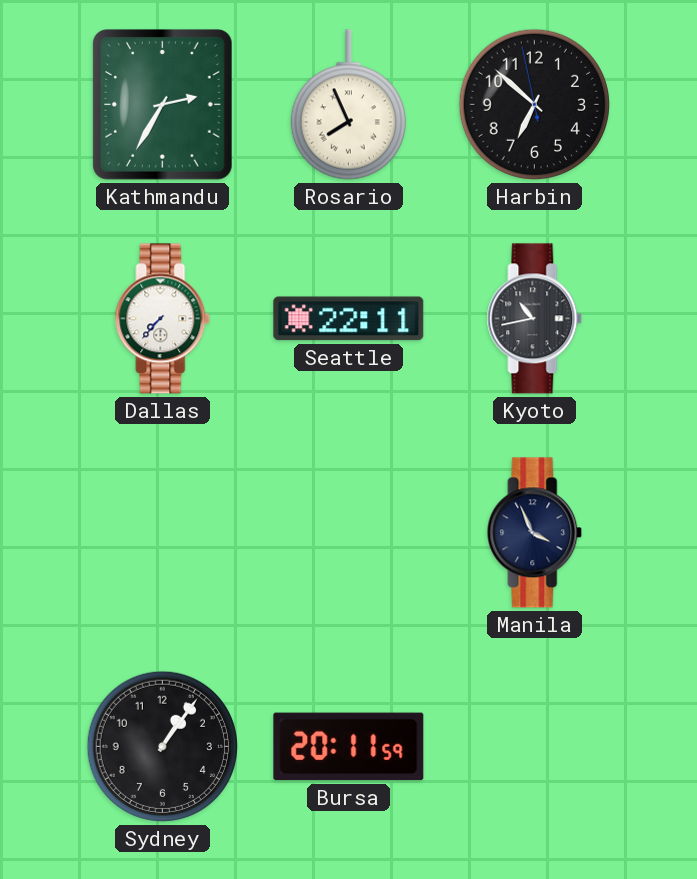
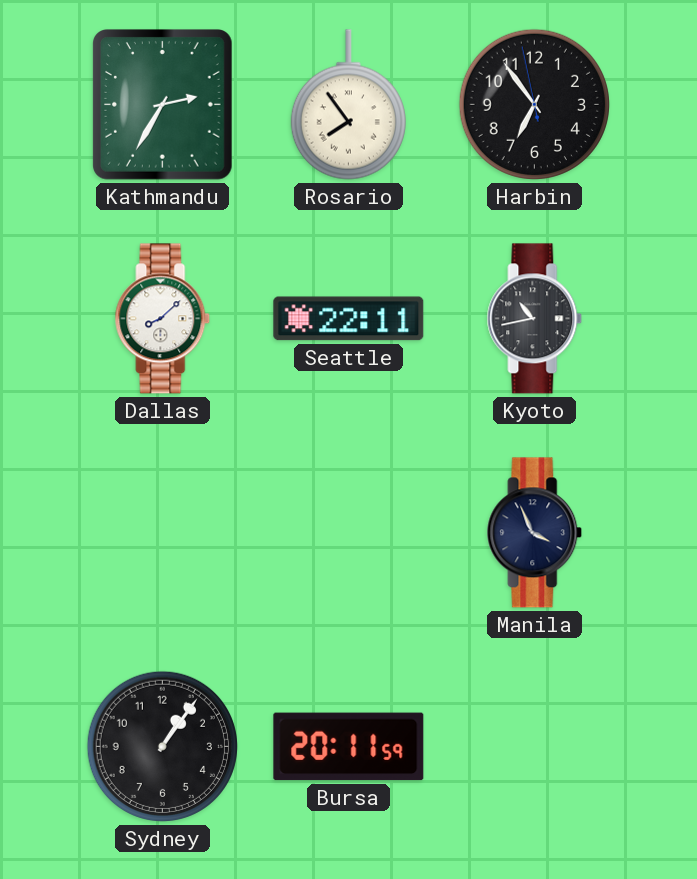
Rosario: 7:56 -> 7:54 (348, 105)
Harbin: 6:51 -> 6:53 (534, 104)
Dallas: 7:37 -> 8:08 (163, 319)
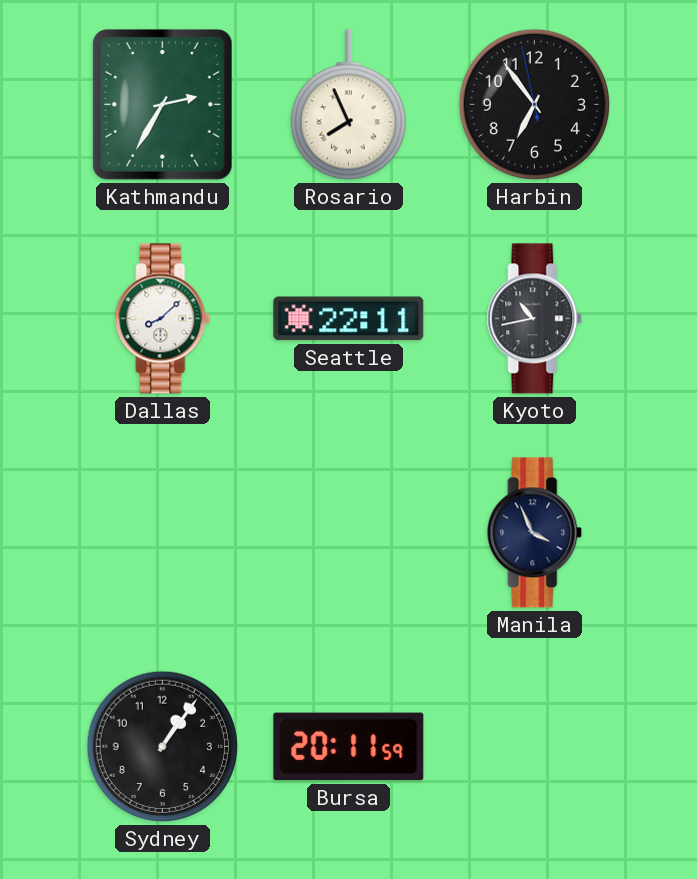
Rosario: 7:54 -> 7:56 (348, 105)
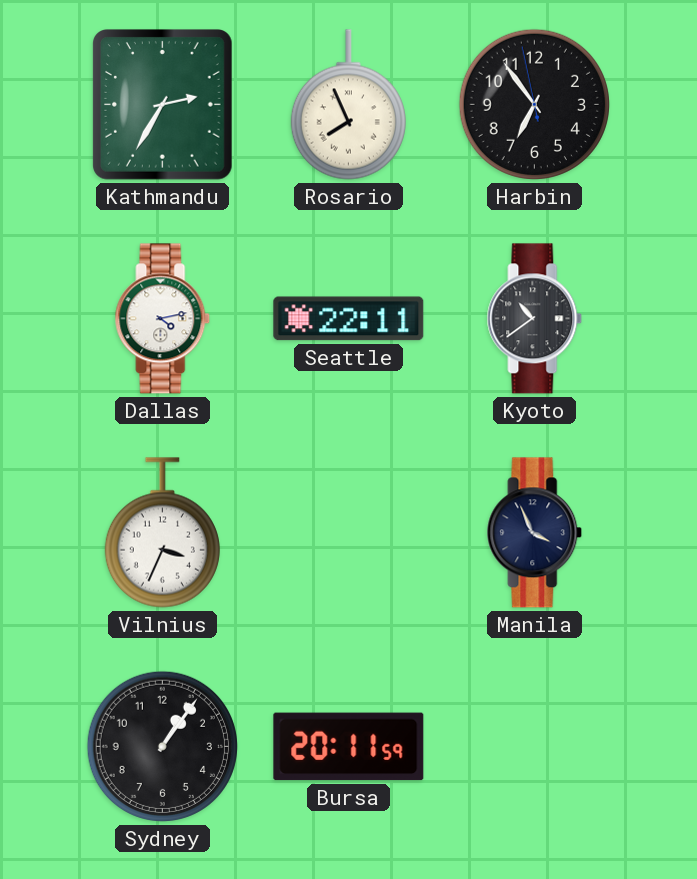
Dallas: 8:08 -> 4:13 (163, 319)
Kyoto: 10:43 -> 10:39 (535, 319)
Vilnius: none -> 3:34 (162, 533)
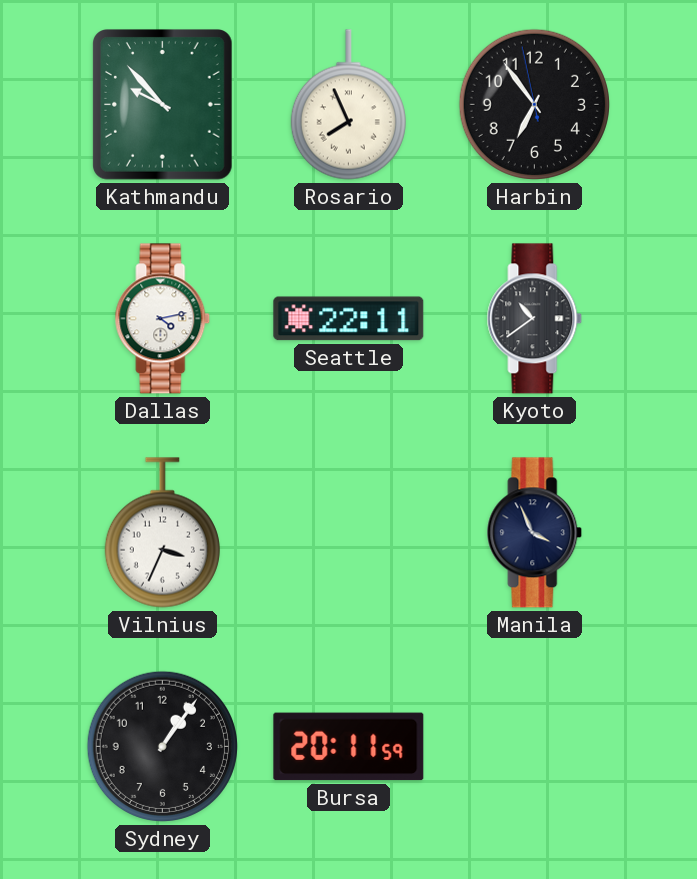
Kathmandu: 2:35 -> 9:53 (163, 105)
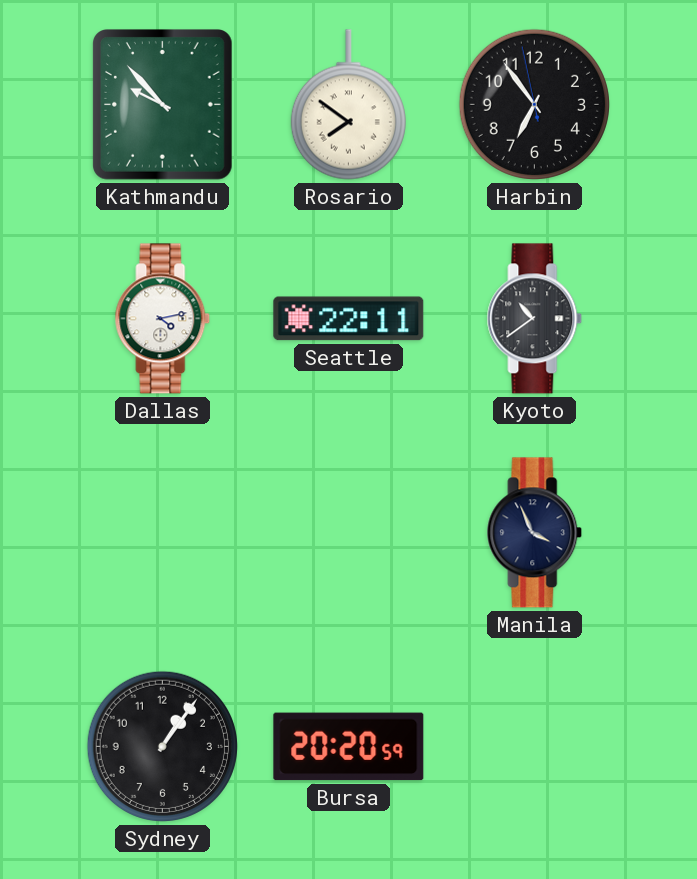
Rosario: 7:56 -> 7:51 (348, 105)
Vilnius: 3:34 -> none (162, 533)
Bursa: 20:11 -> 20:20 (349, 747)
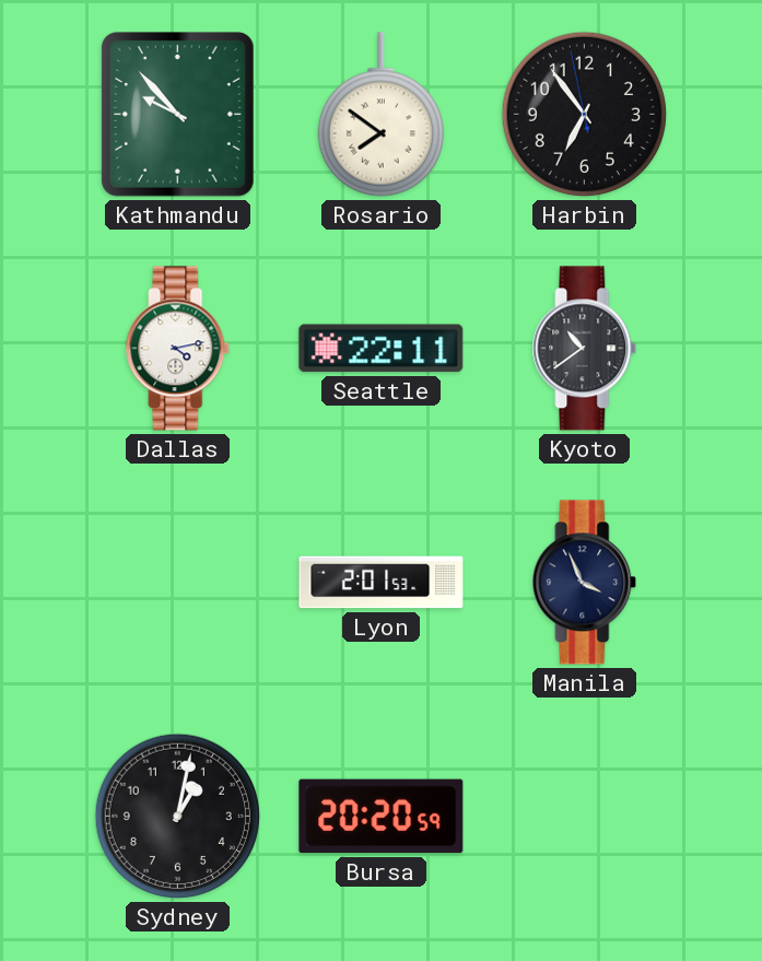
Lyon: none -> 2:01 (382, 583)
Sydney: 1:06 -> 1:02 (177, 816)
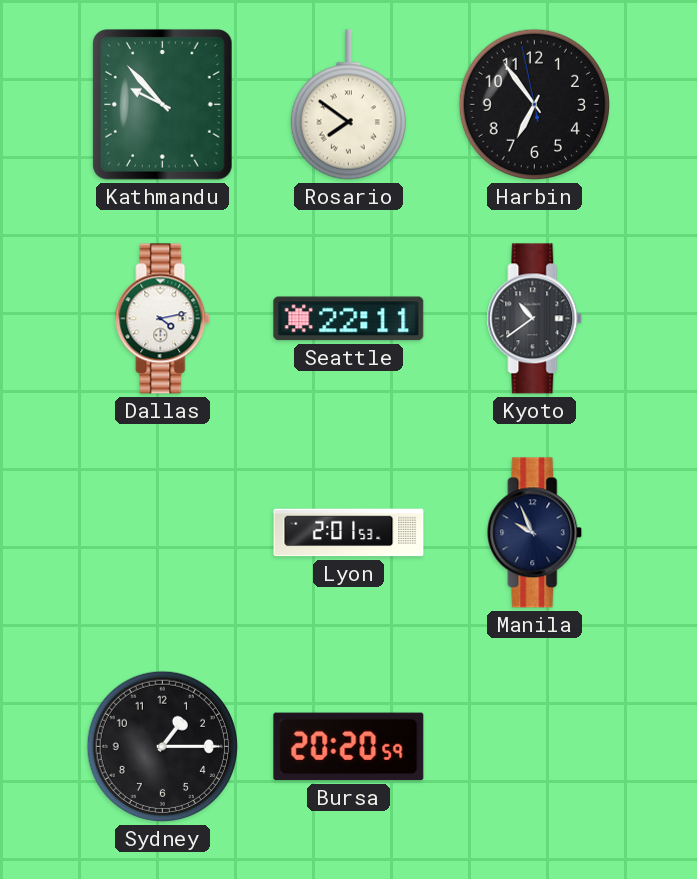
Manila: 3:56 -> 9:56 (535, 533)
Sydney: 1:02 -> 1:15 (162, 746)
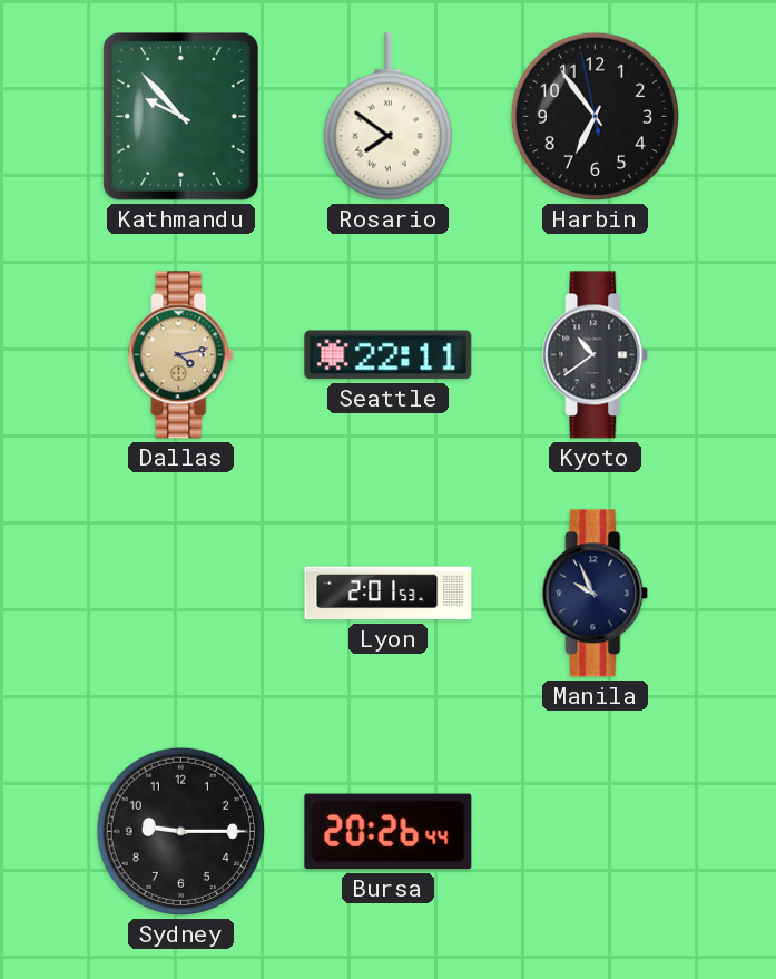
Dallas dial: white -> champagne (181, 355)
Sydney: 1:15 -> 9:15 (180, 831)
Bursa: 20:20 -> 20:26 (389, 832)
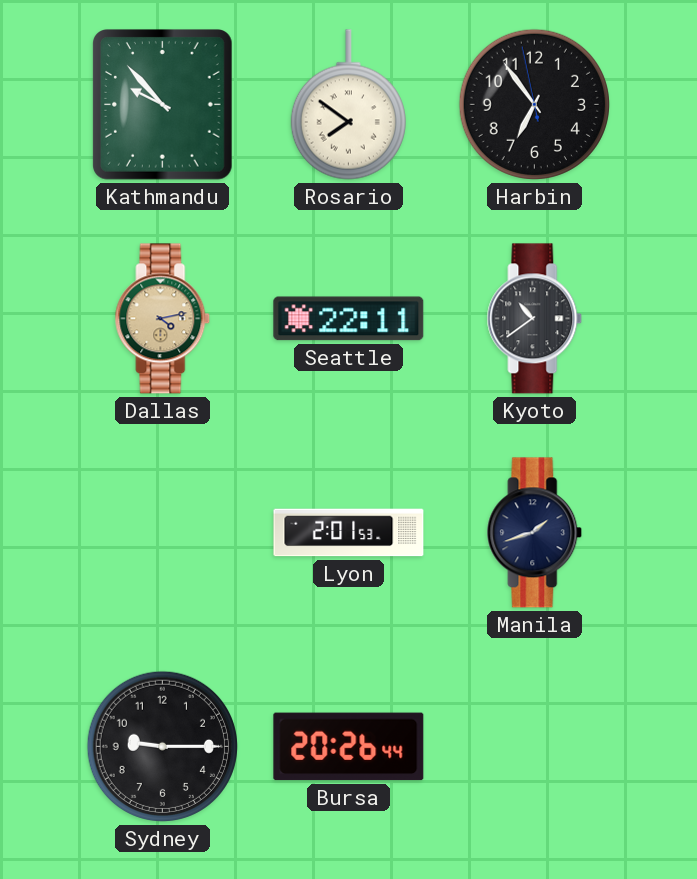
Manila: 9:56 -> 1:42 (535, 533)
